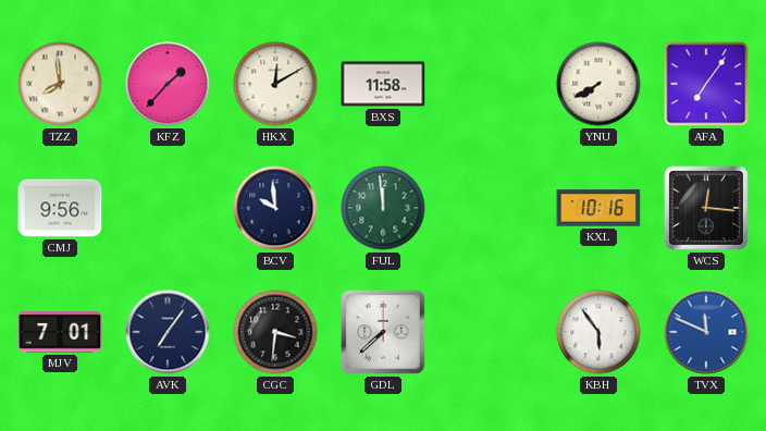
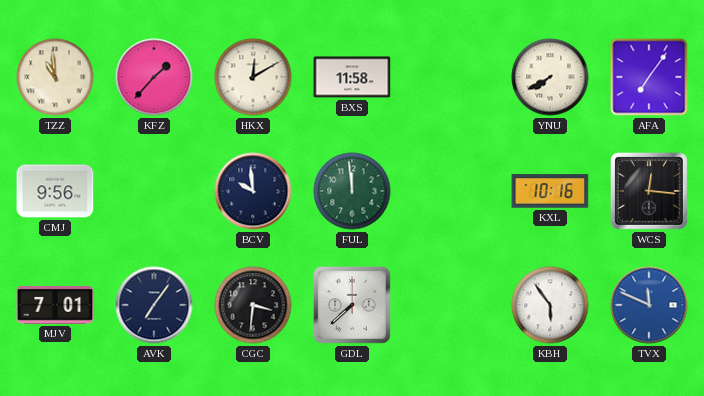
TZZ: 7:59 -> 10:59 (55, 77)
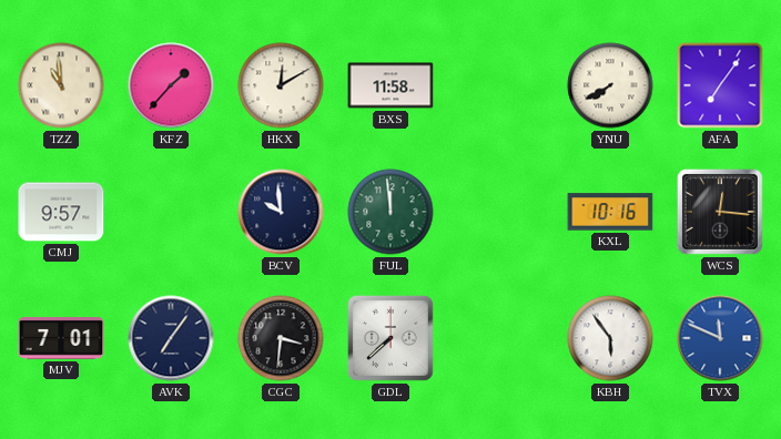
CMJ: 9:56 -> 9:57 (61, 212)
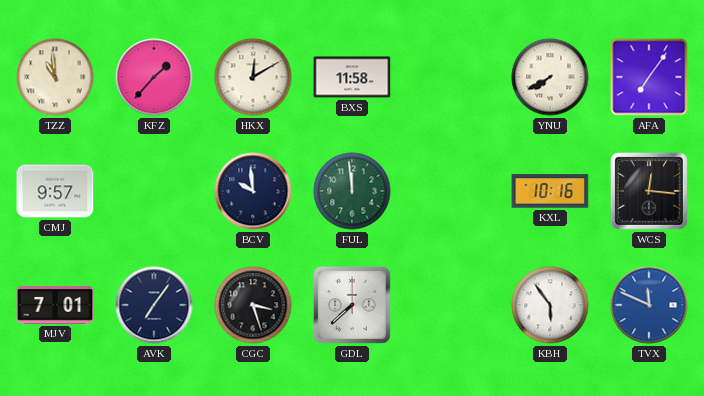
CGC: 3:31 -> 3:27 (253, 305)
